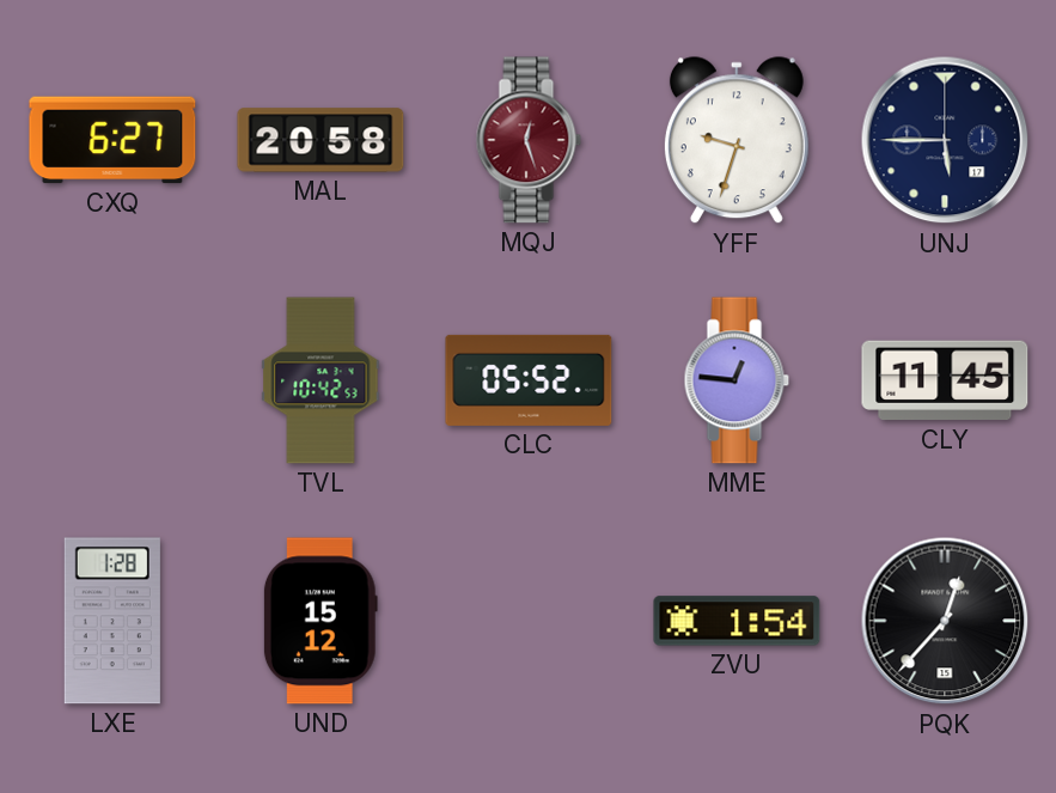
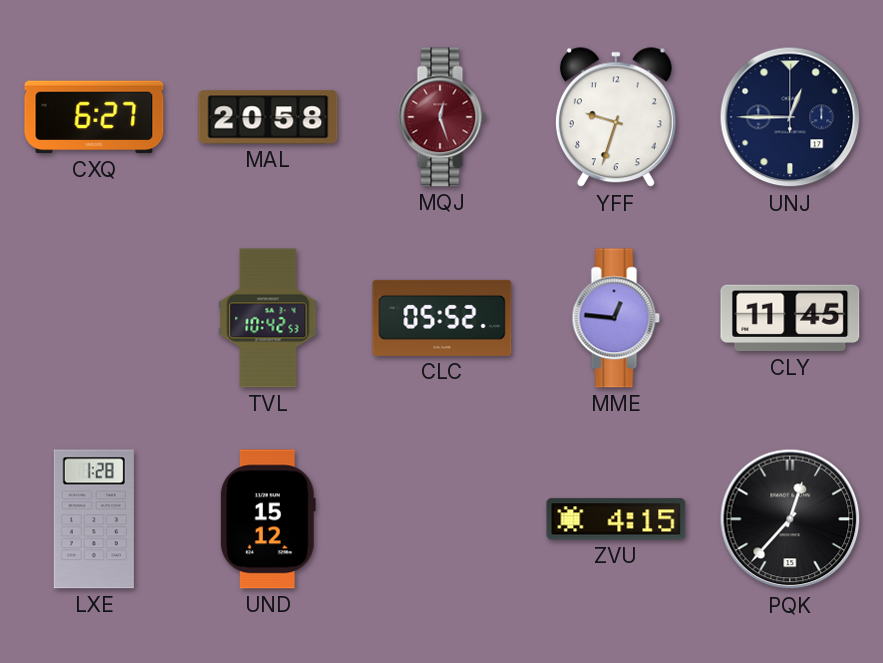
UNJ: 5:45 -> 12:45 (790, 117)
ZVU: 1:54 -> 4:15 (616, 519)
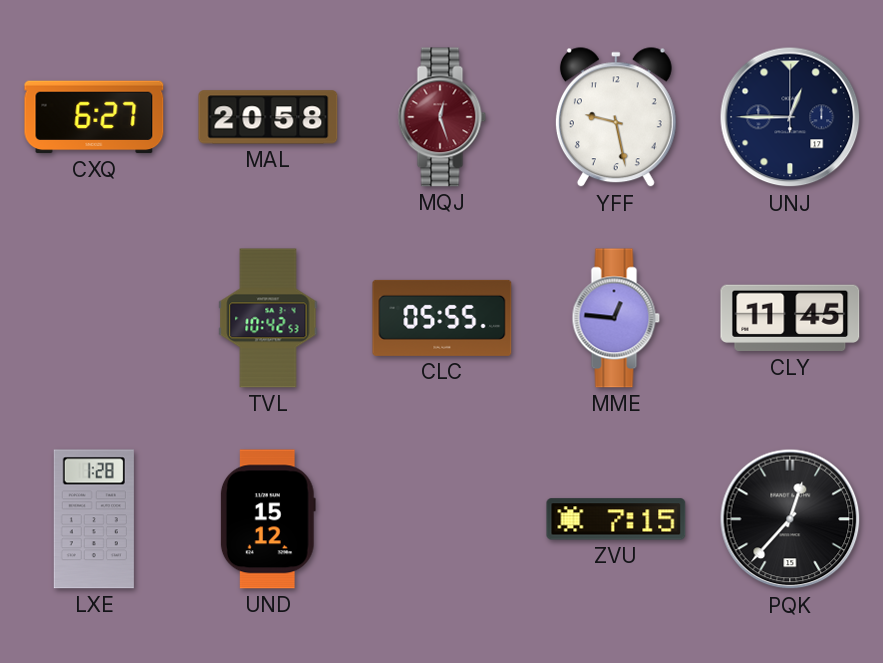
YFF: 9:33 -> 9:28 (616, 118)
CLC: 05:52 -> 05:55 (442, 318)
ZVU: 4:15 -> 7:15 (616, 519)
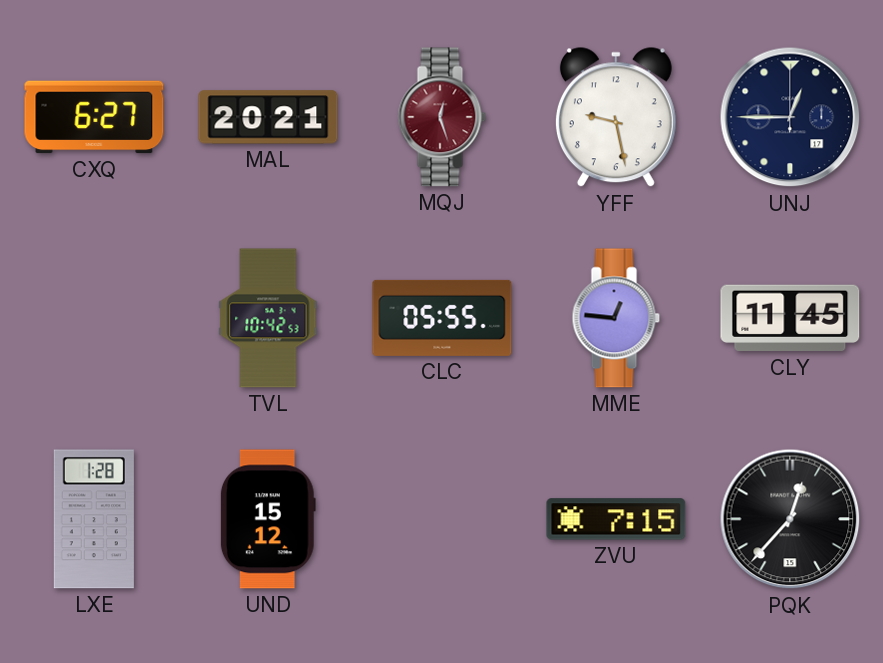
MAL: 20:58 -> 20:21 (268, 117)
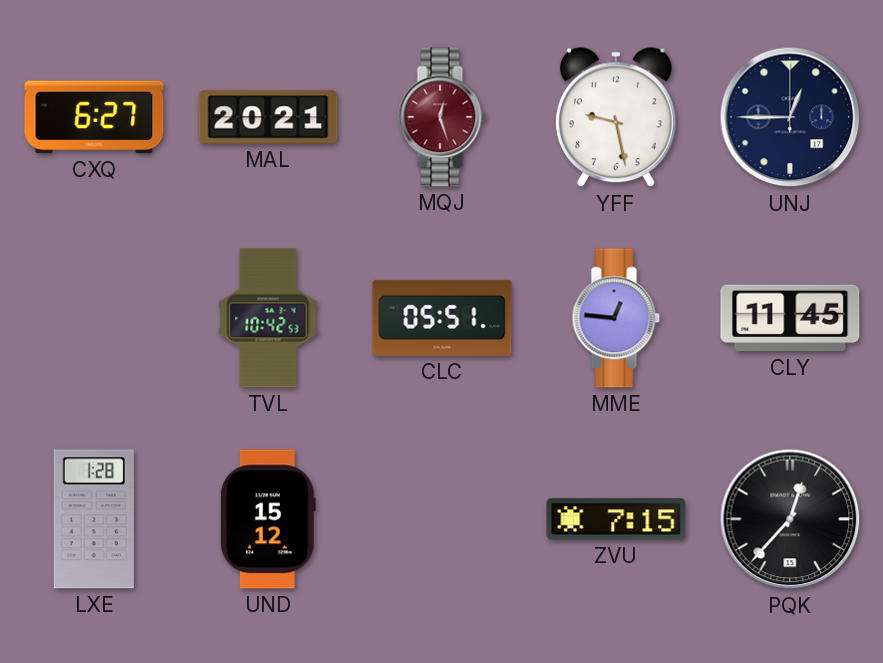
CLC: 05:55 -> 05:51 (442, 318)
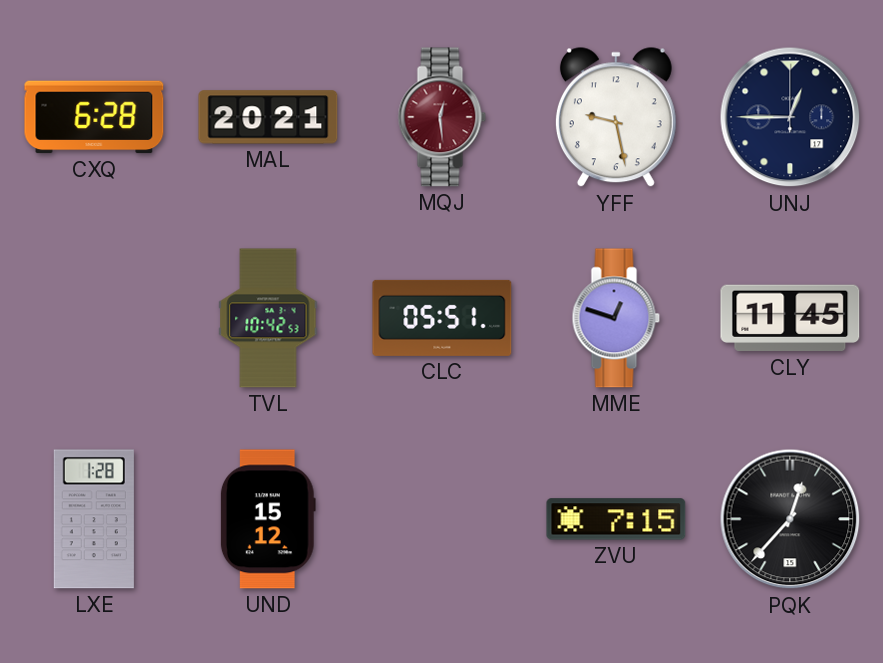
CXQ: 6:27 -> 6:28 (94, 117)
MQJ: 12:27 -> 12:29 (442, 117)
MME: 12:46 -> 12:48 (616, 318)
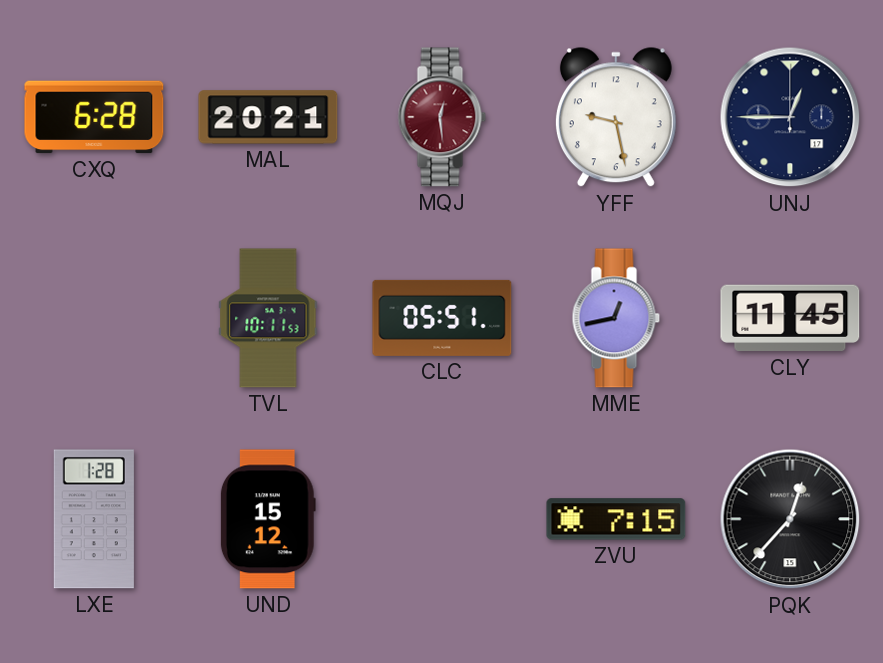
TVL: 10:42 -> 10:11 (268, 318)
MME: 12:48 -> 12:43 (616, 318)
